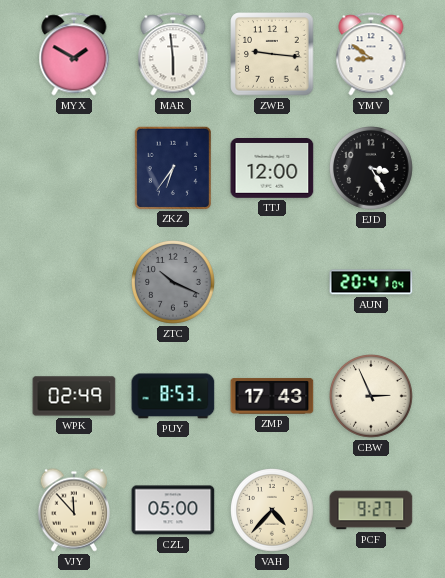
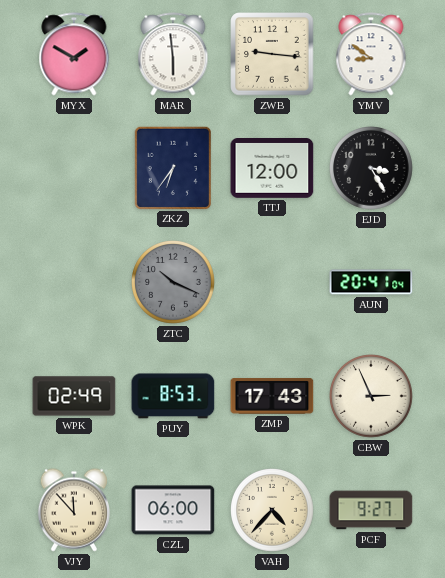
CZL: 05:00 -> 06:00 (173, 510)
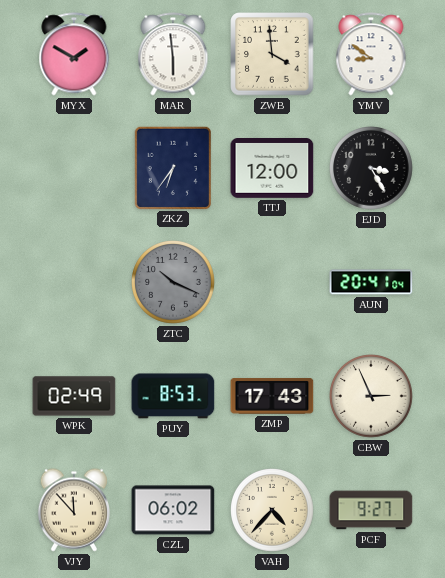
ZWB: 9:16 -> 3:59 (272, 54)
CZL: 06:00 -> 06:02 (173, 510)
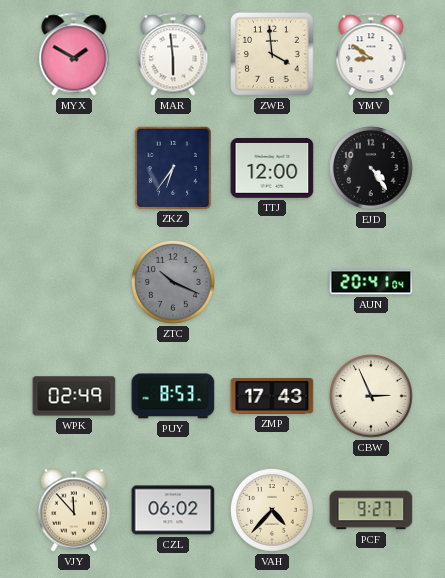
EJD: 3:25 -> 4:24 (372, 169)
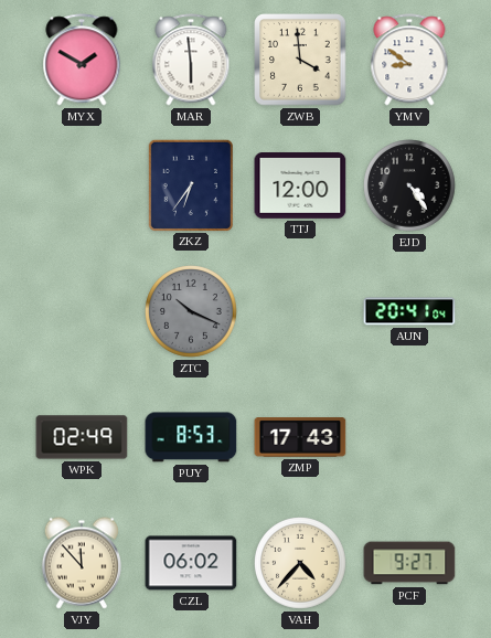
CBW: 2:56 -> none (372, 397)
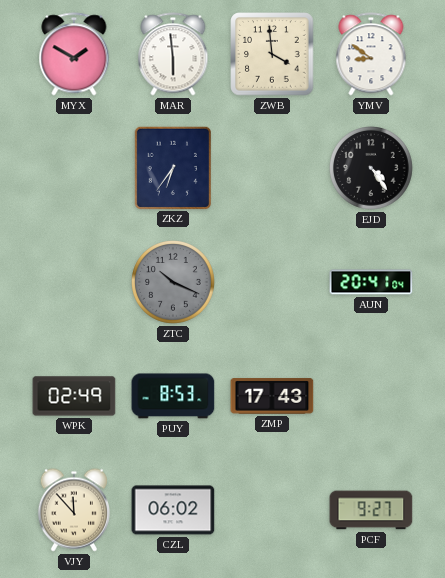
TTJ: 12:00 -> none (300, 187)
VAH: 4:37 -> none (301, 564)
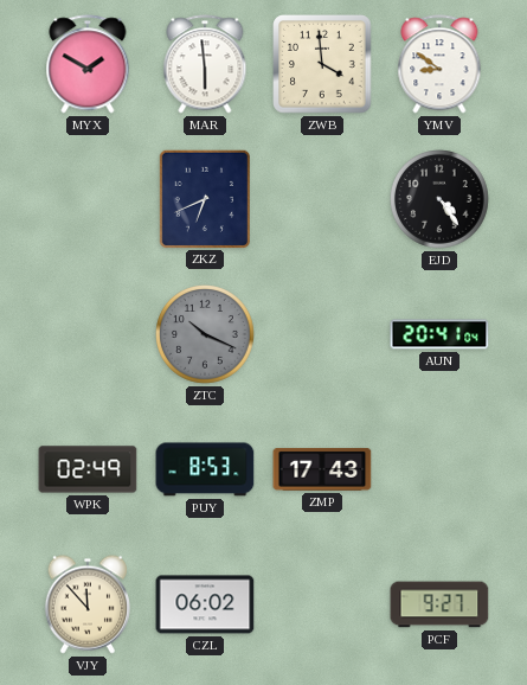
ZKZ: 6:36 -> 6:41 (205, 198)
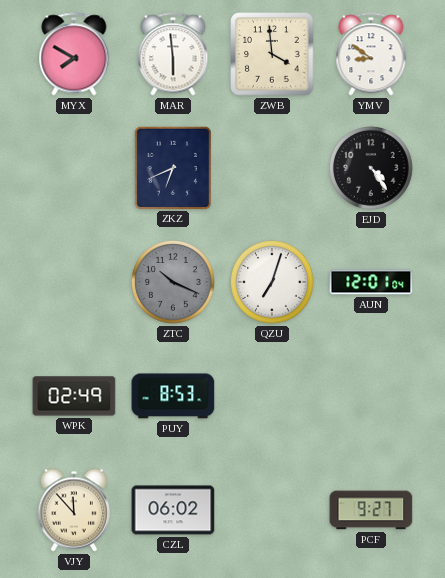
MYX: 1:50 -> 7:50 (74, 54)
QZU: none -> 7:03 (273, 283)
AUN: 20:41 -> 12:01 (371, 282)
ZMP: 17:43 -> none (322, 469)
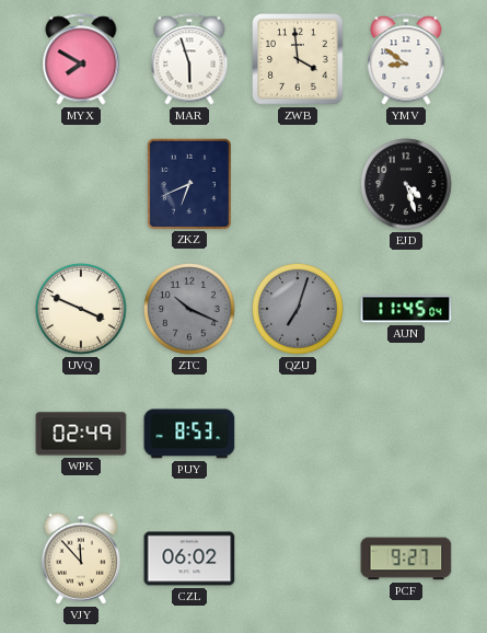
MAR: 5:59 -> 5:57 (189, 59)
EJD: 4:24 -> 4:27 (407, 185)
UVQ: none -> 3:49 (82, 310)
QZU dial: white -> grey (299, 310)
AUN: 12:01 -> 11:45 (406, 309)
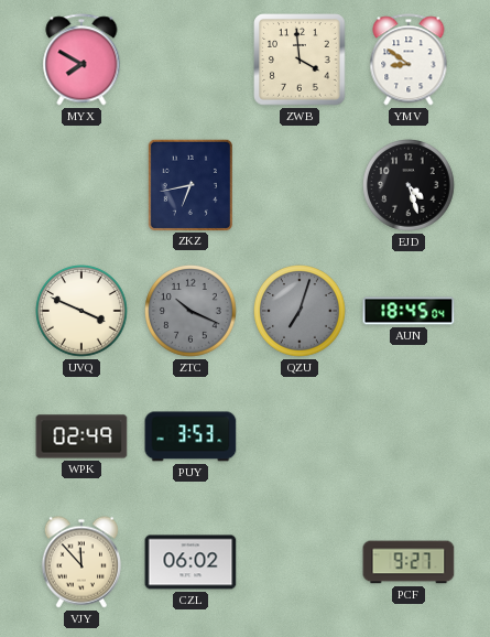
MAR: 5:57 -> none (189, 59)
ZKZ: 6:41 -> 6:43 (190, 184)
AUN: 11:45 -> 18:45 (409, 311)
PUY: 8:53 -> 3:53 (190, 436)
